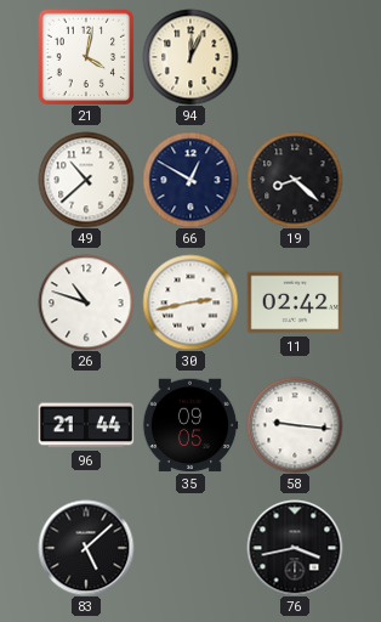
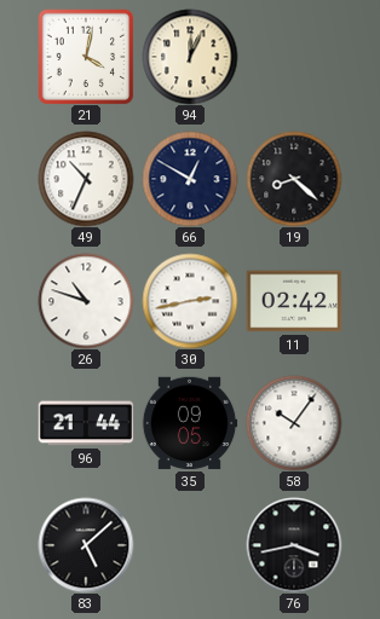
49: 10:38 -> 10:34 (86, 179)
58: 9:16 -> 10:06 (294, 423)
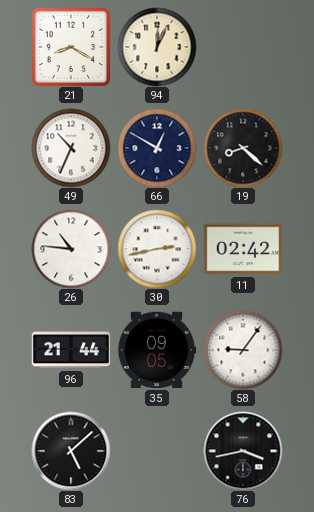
21: 4:02 -> 8:20 (71, 47)
26: 10:48 -> 10:46 (71, 249)
58: 10:06 -> 9:06 (243, 350)
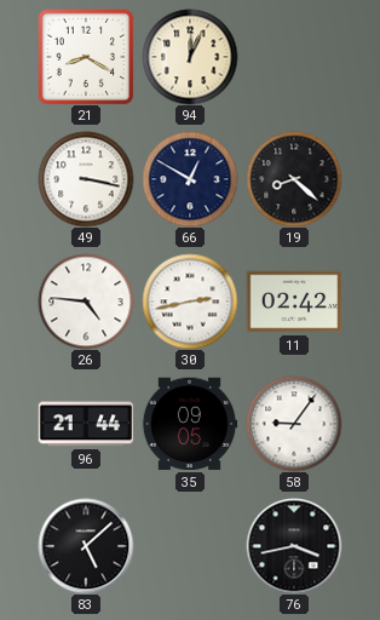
49: 10:34 -> 3:17 (86, 179)
26: 10:46 -> 4:46 (86, 302)
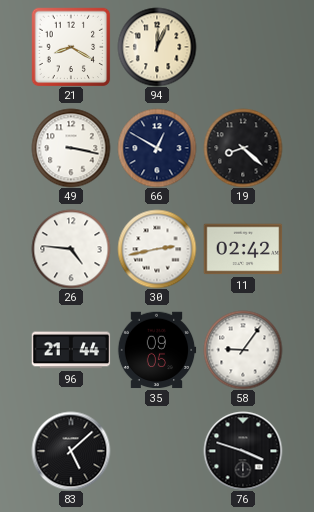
76: 3:43 -> 3:48 (243, 451)
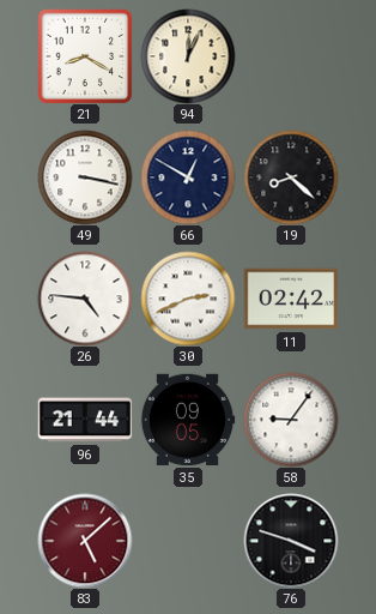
30: 2:43 -> 2:41 (188, 299)
83 dial: black -> burgundy (85, 541)
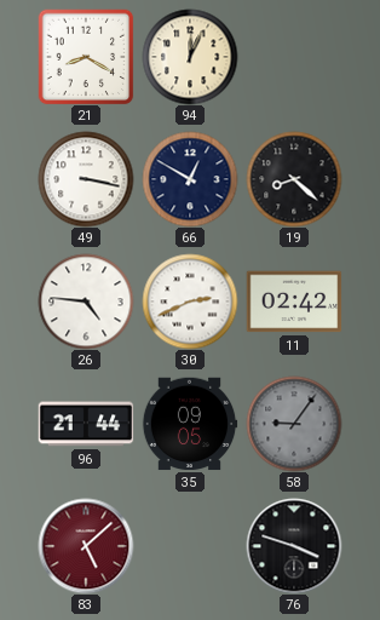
58 dial: white -> grey (294, 424)
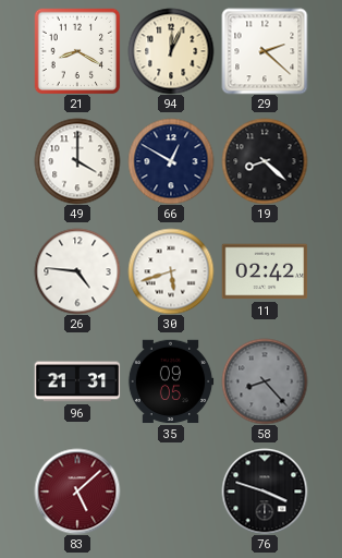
29: none -> 2:22 (265, 51)
49: 3:17 -> 4:00 (77, 161)
30: 2:41 -> 5:42 (171, 271)
96: 21:44 -> 21:31 (77, 381)
58: 9:06 -> 8:23 (265, 381)
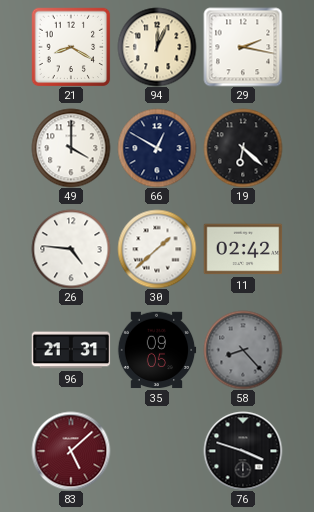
29: 2:22 -> 2:17 (243, 47)
19: 8:22 -> 6:22 (243, 148)
30: 5:42 -> 1:38 (157, 249)
